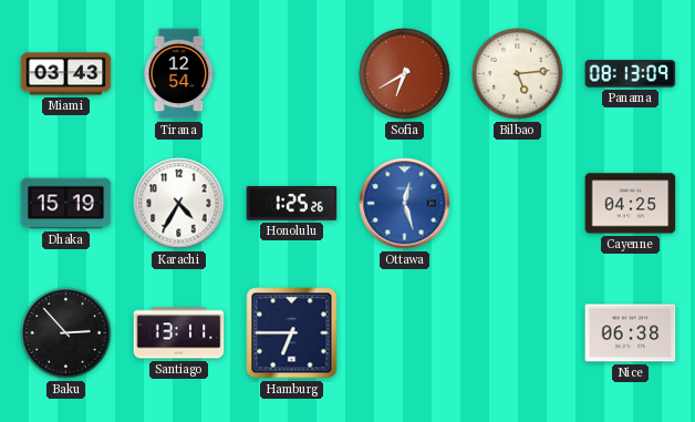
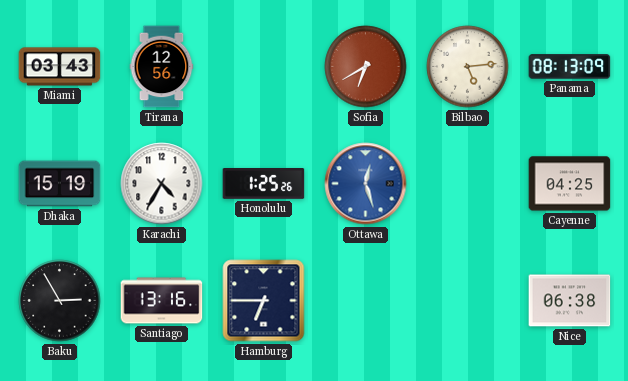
Tirana: 12:54 -> 12:56 (162, 67)
Baku: 2:53 -> 2:55 (60, 301)
Santiago: 13:11 -> 13:16 (162, 301)
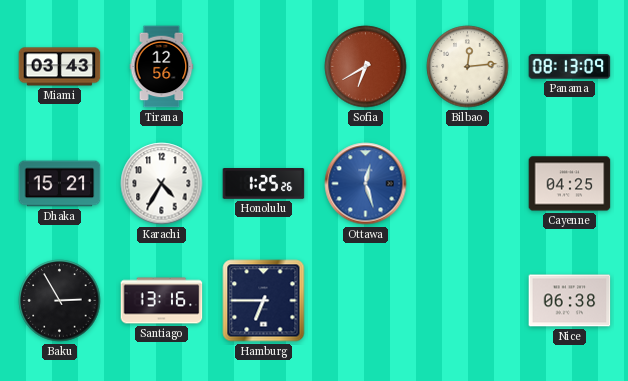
Bilbao: 5:14 -> 12:14 (468, 67)
Dhaka: 15:19 -> 15:21 (60, 184)
